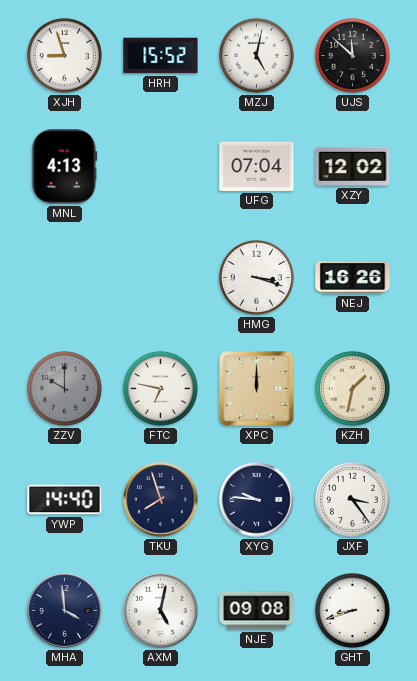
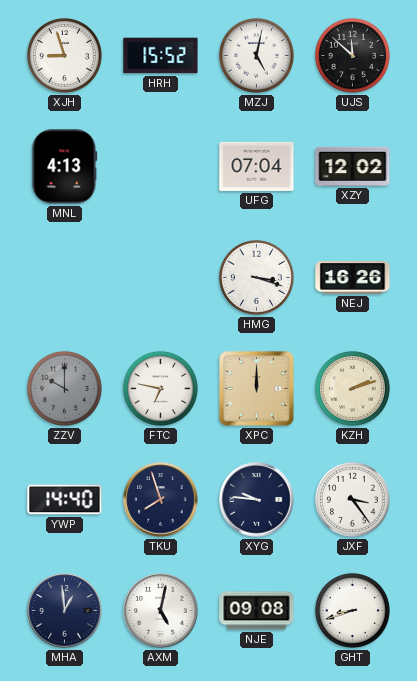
KZH: 1:32 -> 2:12 (352, 388)
MHA: 3:59 -> 12:59 (65, 611)
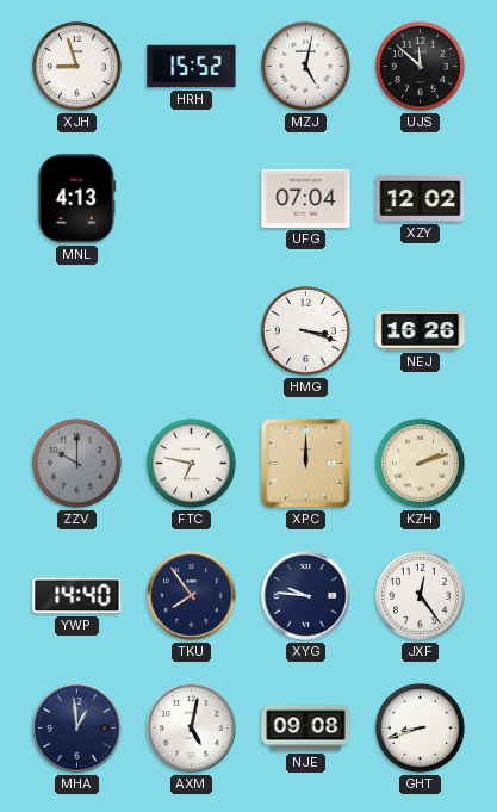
TKU: 7:57 -> 7:54 (192, 596)
JXF: 3:24 -> 12:24 (420, 595)
